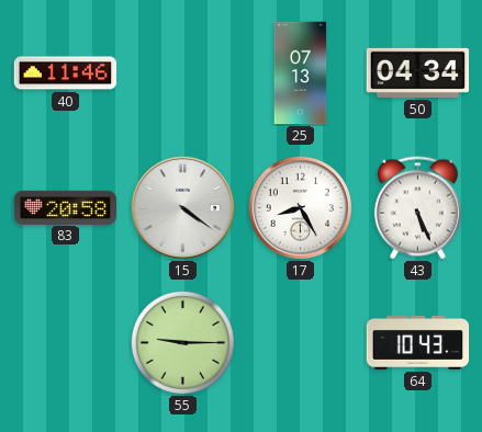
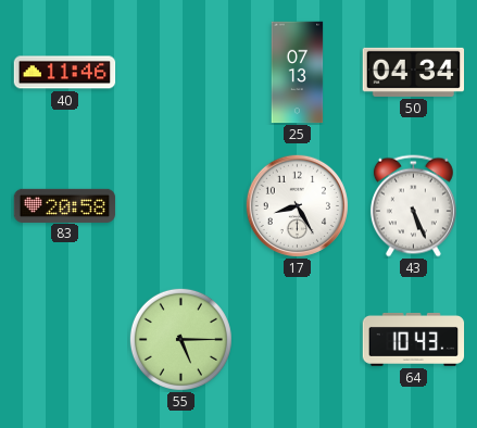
15: 4:21 -> none (182, 207)
55: 9:15 -> 5:15 (180, 339)
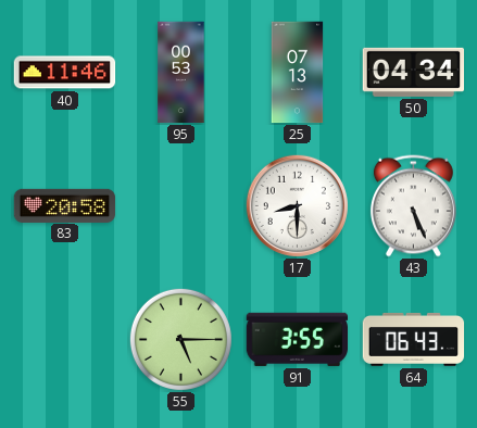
95: none -> 00:53 (181, 73)
17: 8:25 -> 8:30 (297, 205)
91: none -> 3:55 (298, 339)
64: 10:43 -> 06:43 (414, 339)
